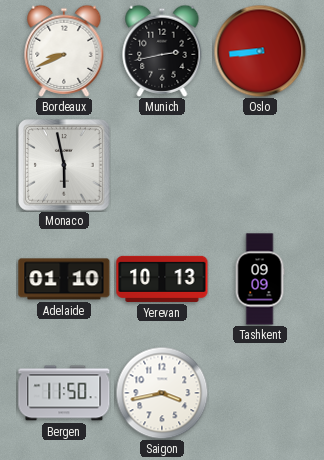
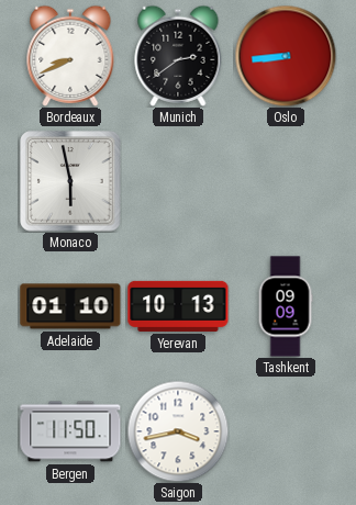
Munich: 2:43 -> 2:39 (178, 56)
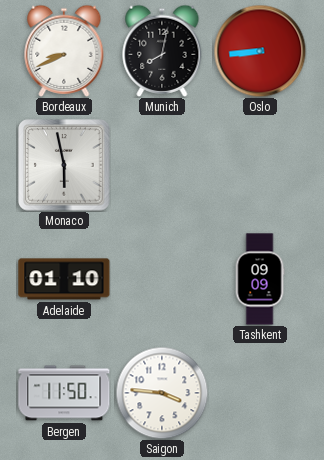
Munich: 2:39 -> 8:02 (162, 51)
Yerevan: 10:13 -> none (178, 306)
Saigon: 3:43 -> 3:46 (162, 393)
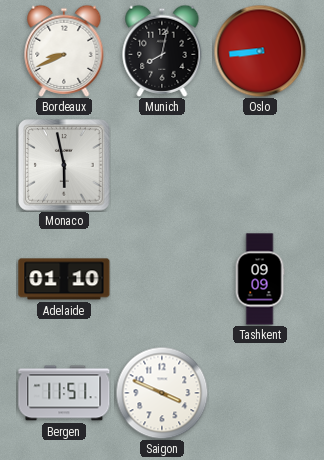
Bergen: 11:50 -> 11:51 (64, 393)
Saigon: 3:46 -> 3:49 (162, 393)
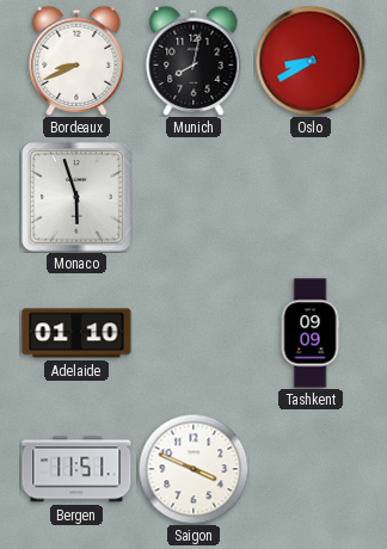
Oslo: 8:44 -> 8:40 (311, 61)
Monaco: 5:58 -> 5:57 (76, 197)
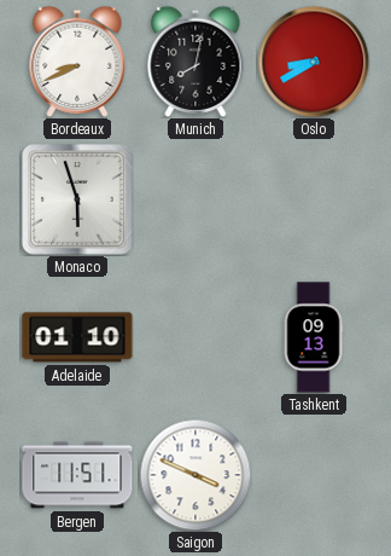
Tashkent: 09:09 -> 09:13 (314, 337)
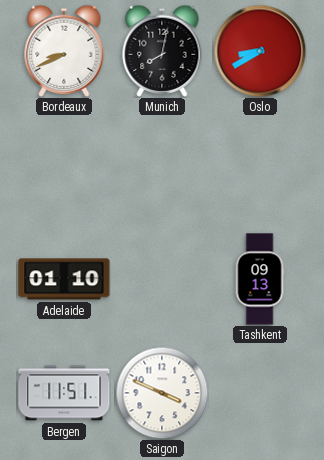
Monaco: 5:57 -> none (77, 199)
